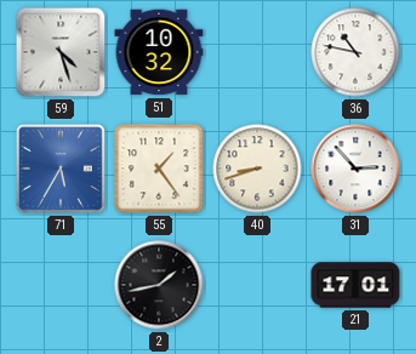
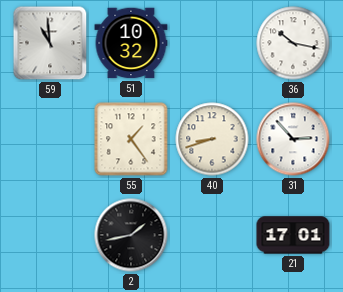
59: 4:27 -> 10:59 (50, 43)
36: 10:47 -> 10:17 (293, 43)
71: 5:35 -> none (62, 170)
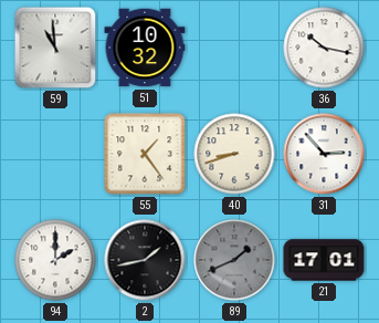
94: none -> 2:00 (55, 260)
89: none -> 1:41 (234, 260)
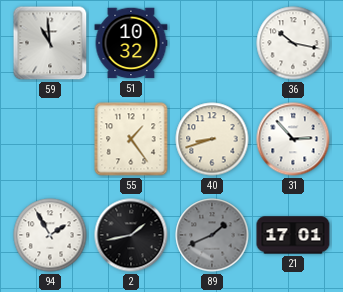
94: 2:00 -> 1:55 (50, 235)
